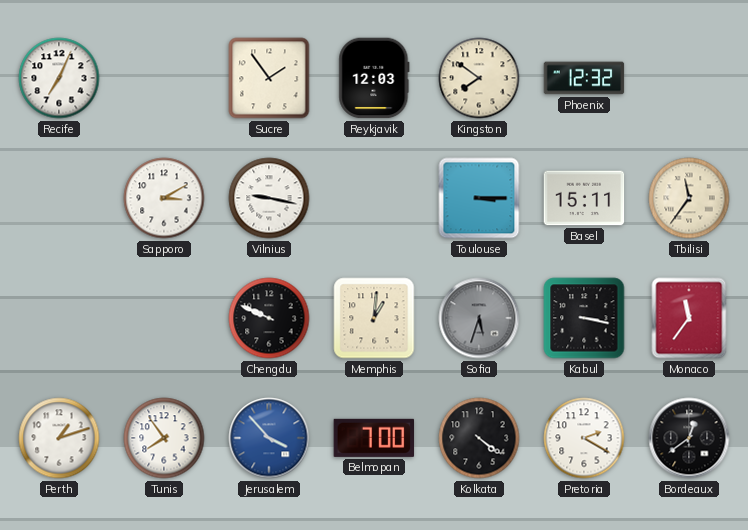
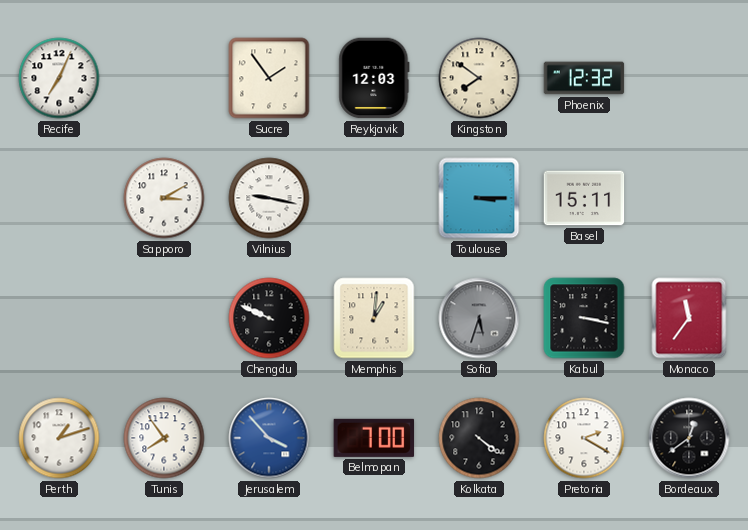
Tbilisi: 11:36 -> none (689, 198)
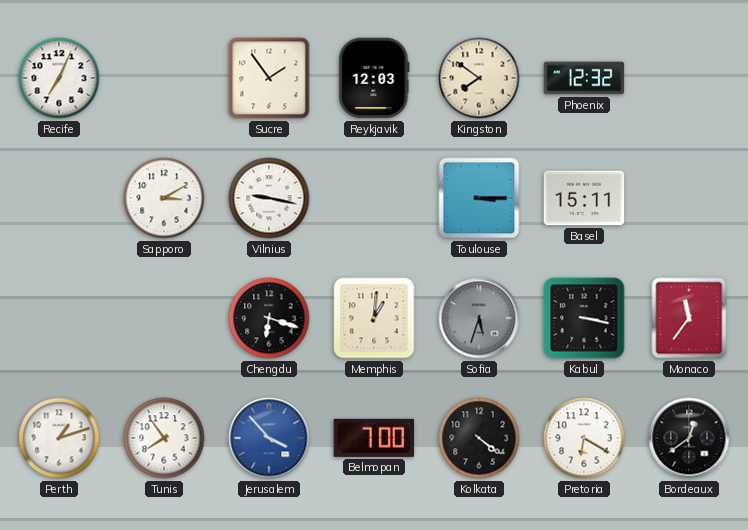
Chengdu: 9:49 -> 6:18 (269, 318)
Pretoria: 2:20 -> 6:20 (584, 438)
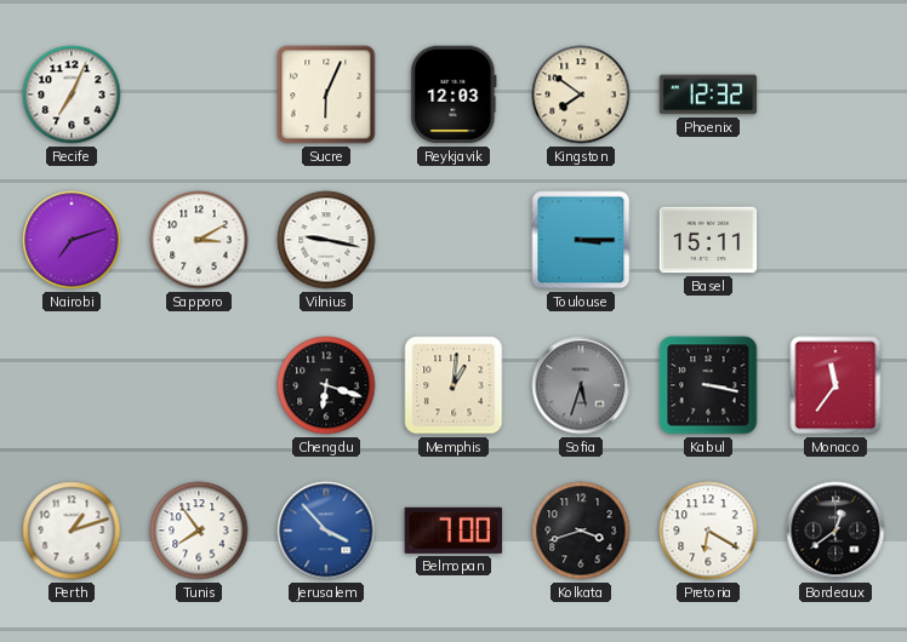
Sucre: 1:54 -> 6:04 (326, 94)
Nairobi: none -> 7:12 (72, 240)
Kolkata: 4:21 -> 3:42 (581, 531)
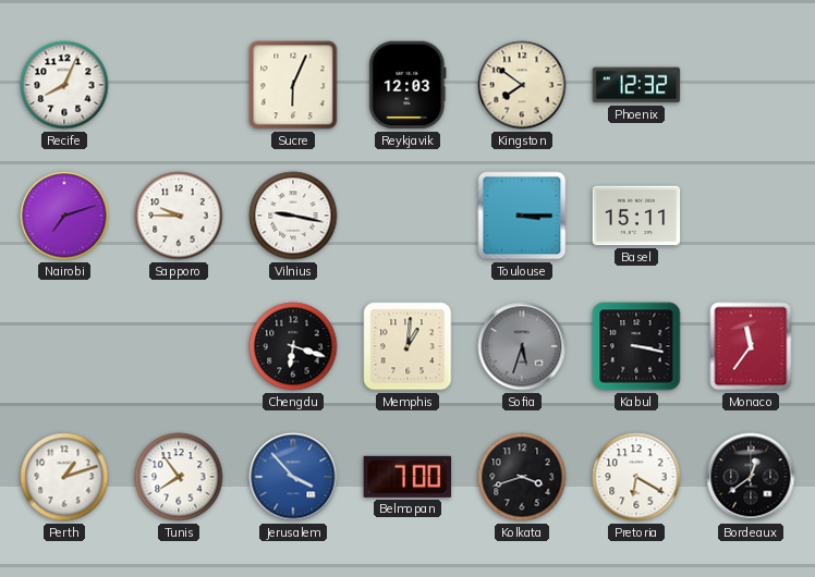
Recife: 7:04 -> 8:04 (64, 85)
Sapporo: 3:10 -> 9:45 (179, 216)
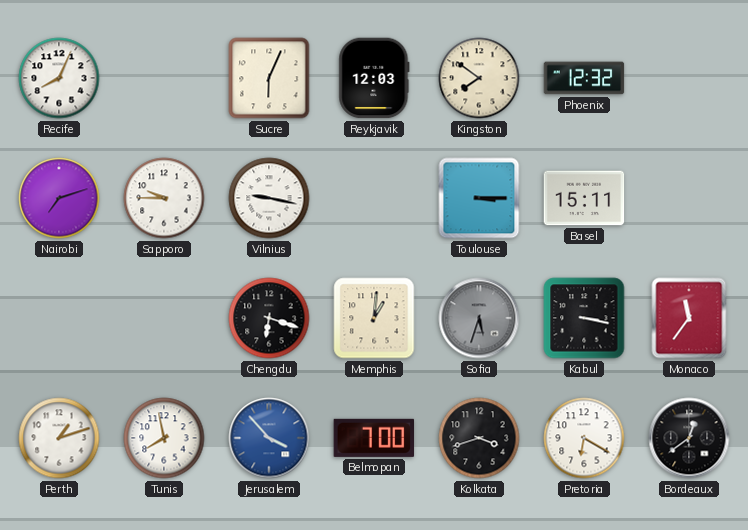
Tunis: 7:54 -> 7:58 (164, 438)
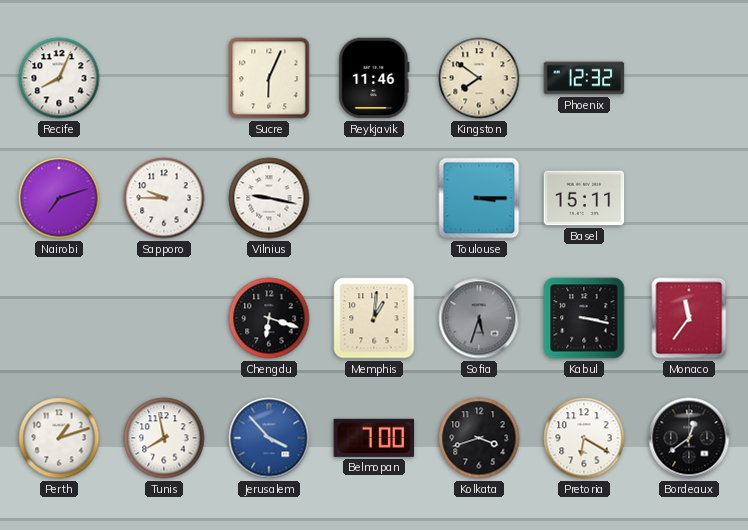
Reykjavik: 12:03 -> 11:46 (374, 78)
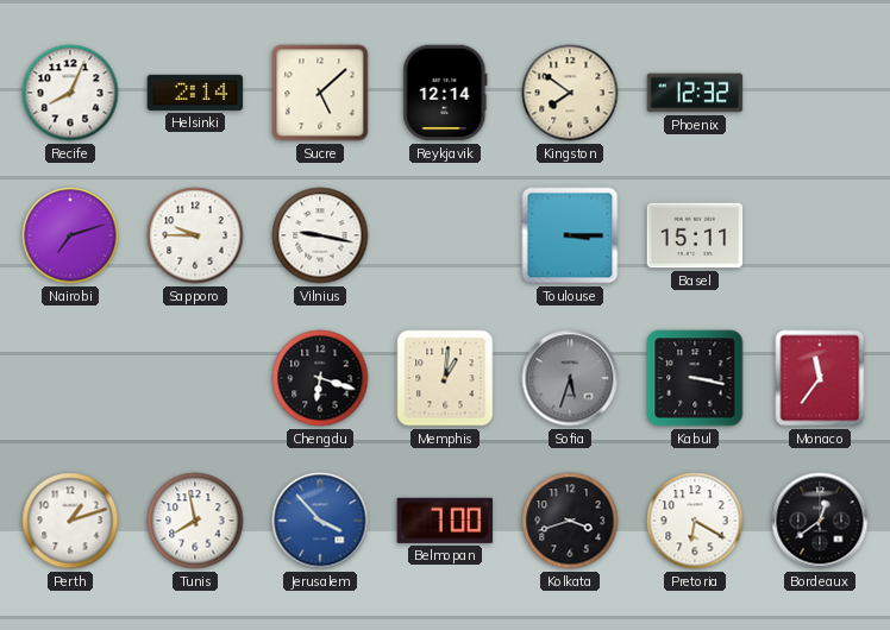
Helsinki: none -> 2:14 (195, 93)
Sucre: 6:04 -> 5:08 (320, 93)
Reykjavik: 11:46 -> 12:14 (445, 93)
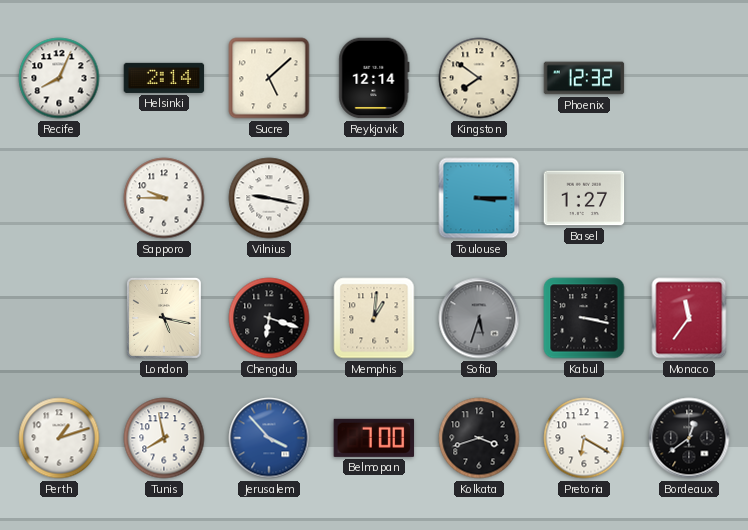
Nairobi: 7:12 -> none (70, 235)
Basel: 15:11 -> 1:27 (584, 198)
London: none -> 5:17 (164, 318)
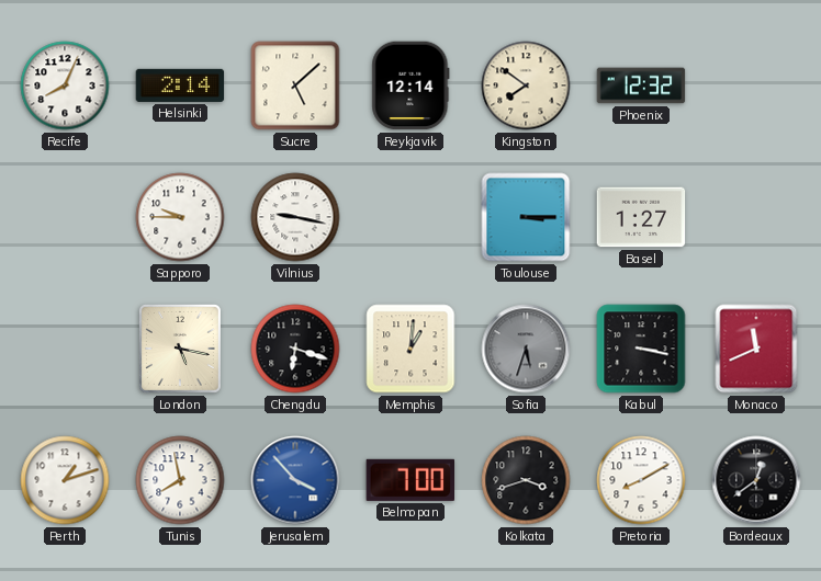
Monaco: 11:36 -> 11:41 (756, 349)
Pretoria: 6:20 -> 8:10 (641, 480)
